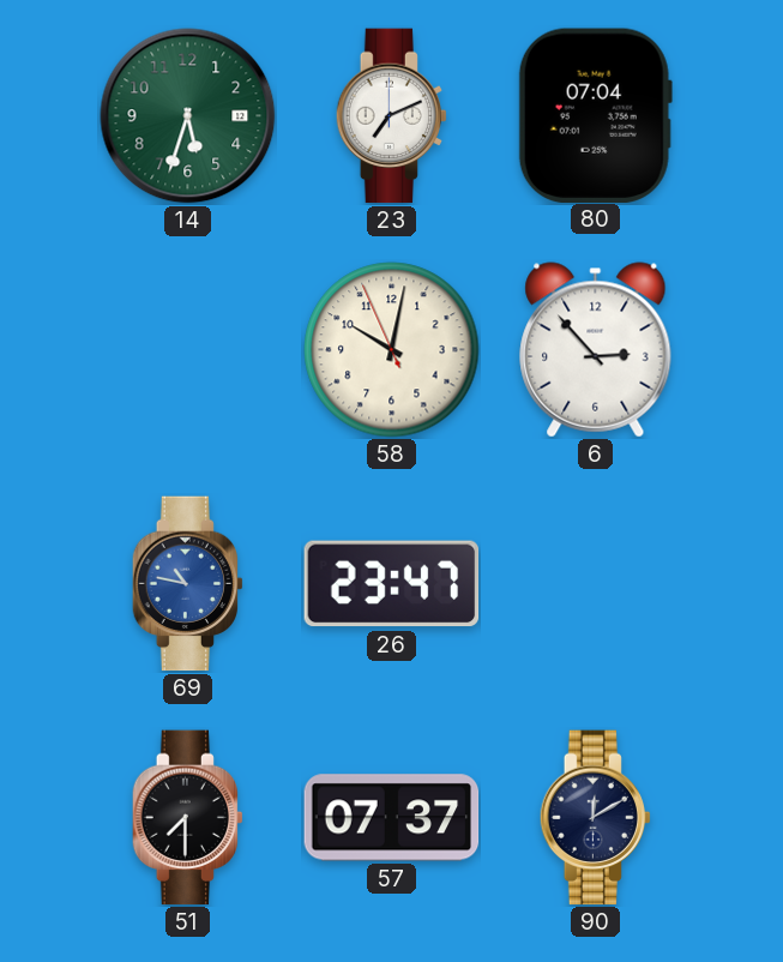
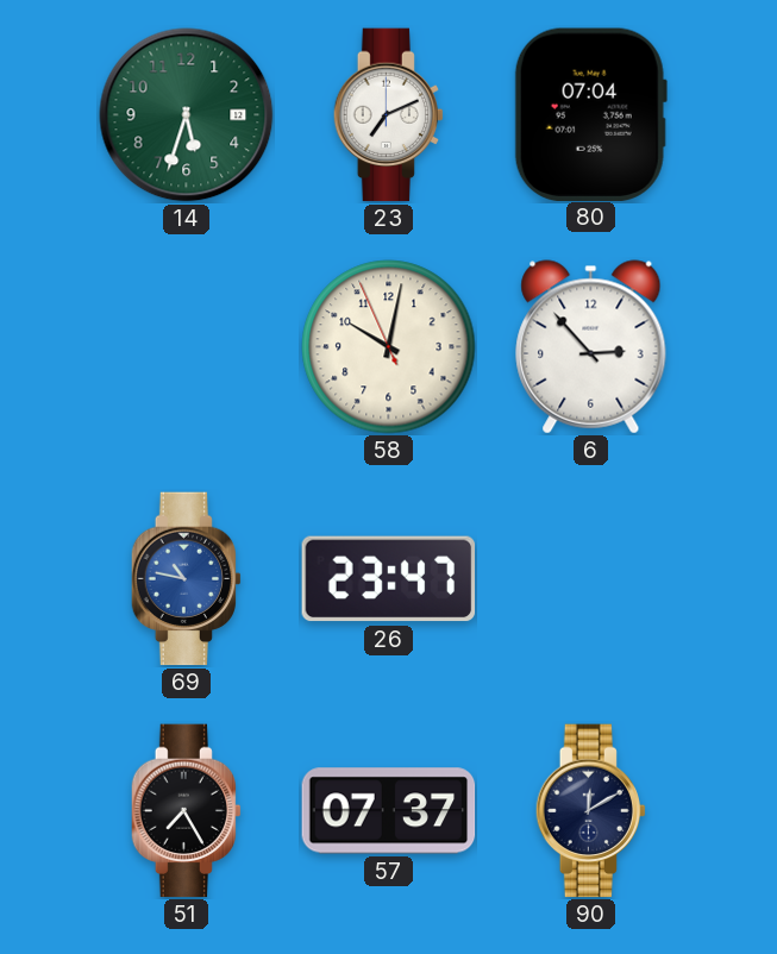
51: 7:30 -> 7:25 (186, 811)
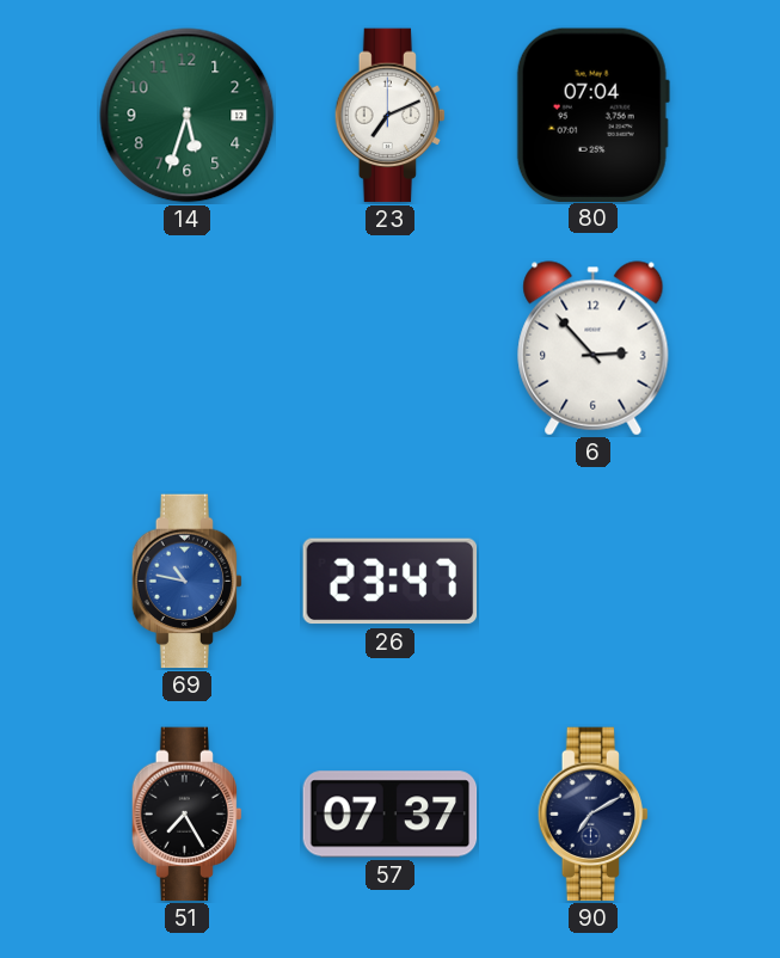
58: 10:01 -> none (389, 347)
90: 12:10 -> 7:10 (592, 815)
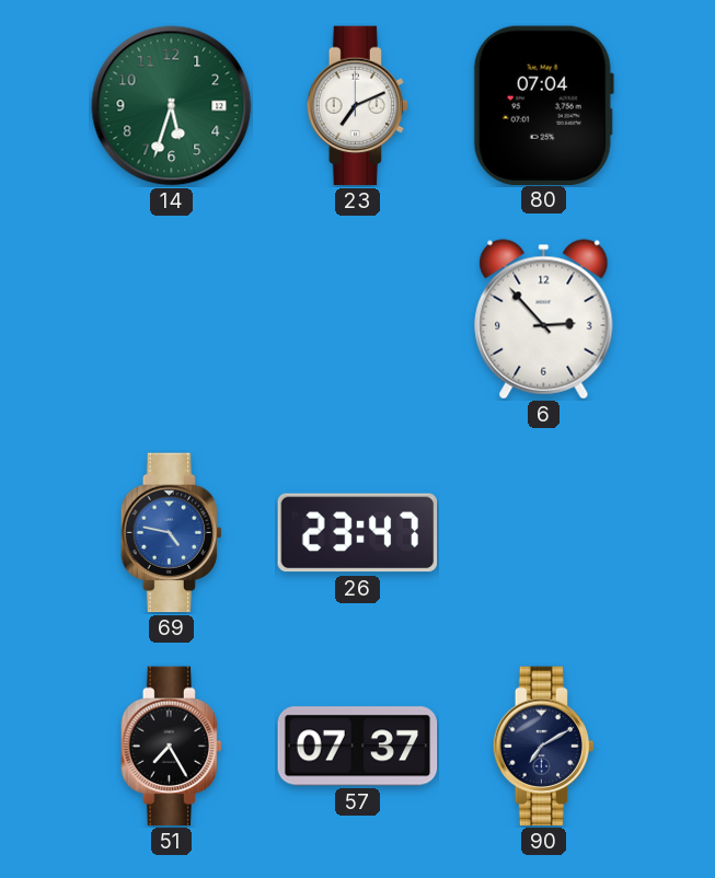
69: 10:47 -> 4:47 (171, 533)
